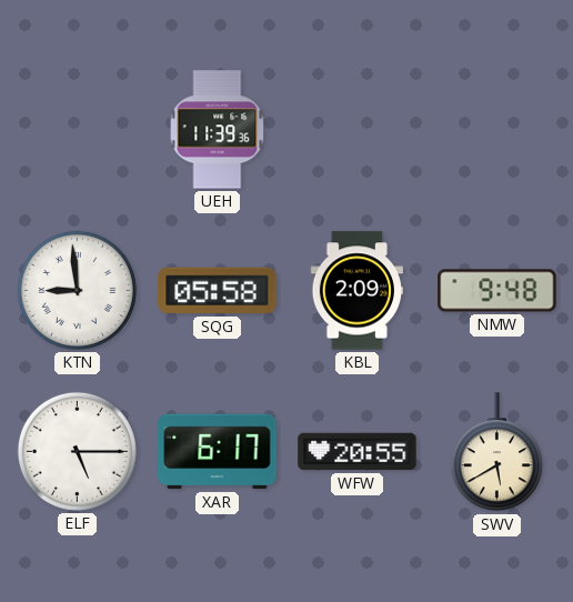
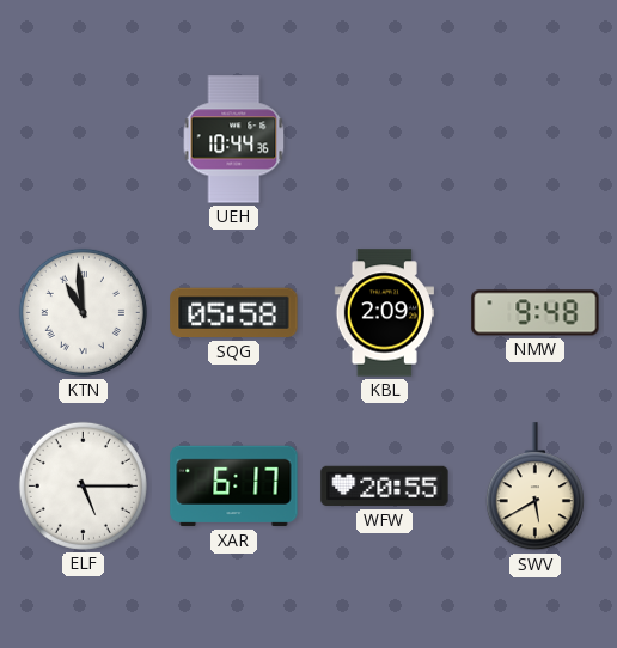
UEH: 11:39 -> 10:44 (234, 140)
KTN: 8:59 -> 10:59 (83, 312)
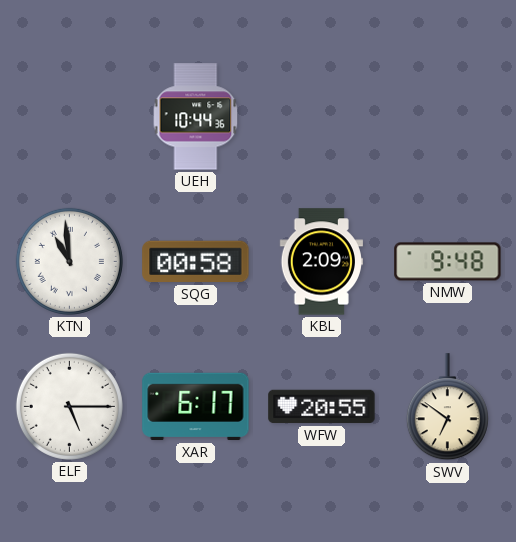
SQG: 05:58 -> 00:58 (196, 262)
SWV: 5:40 -> 6:51 (447, 407)
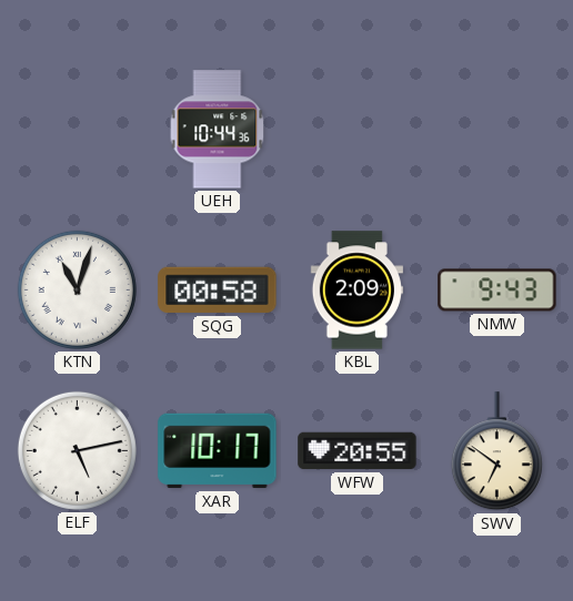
KTN: 10:59 -> 11:03 (77, 289)
NMW: 9:48 -> 9:43 (497, 291)
ELF: 5:15 -> 5:13 (77, 450)
XAR: 6:17 -> 10:17 (218, 451)
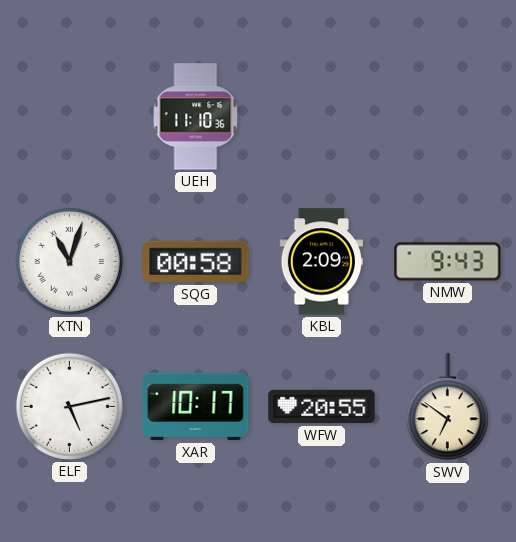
UEH: 10:44 -> 11:10 (196, 117)
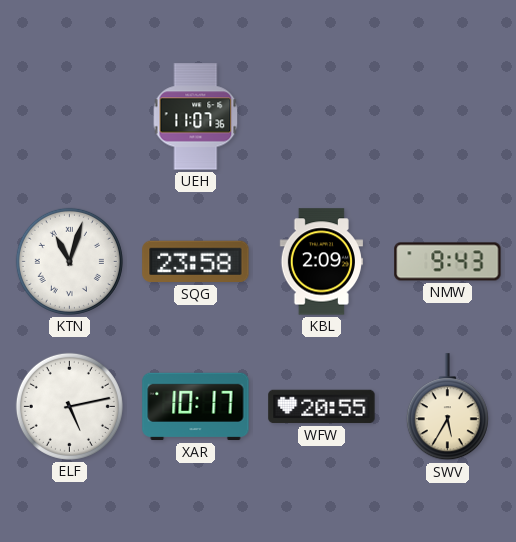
UEH: 11:10 -> 11:07 (196, 117)
SQG: 00:58 -> 23:58 (196, 262)
SWV: 6:51 -> 5:35 (447, 407)
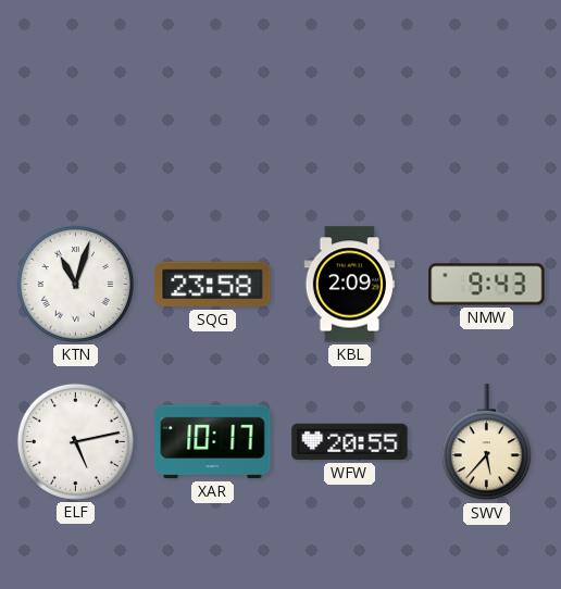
UEH: 11:07 -> none (196, 117)
SWV: 5:35 -> 5:37 (486, 442)
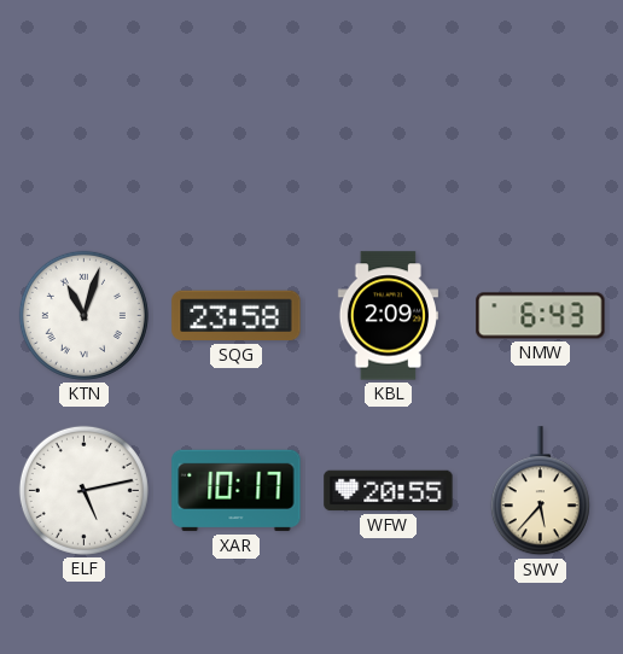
NMW: 9:43 -> 6:43 (541, 316)
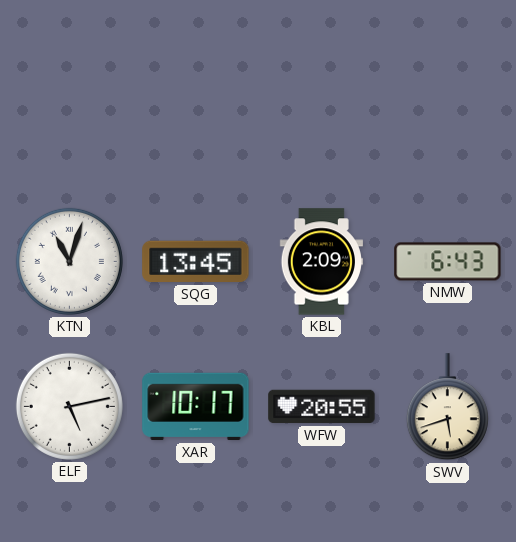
SQG: 23:58 -> 13:45 (196, 262)
SWV: 5:37 -> 5:42 (447, 407)
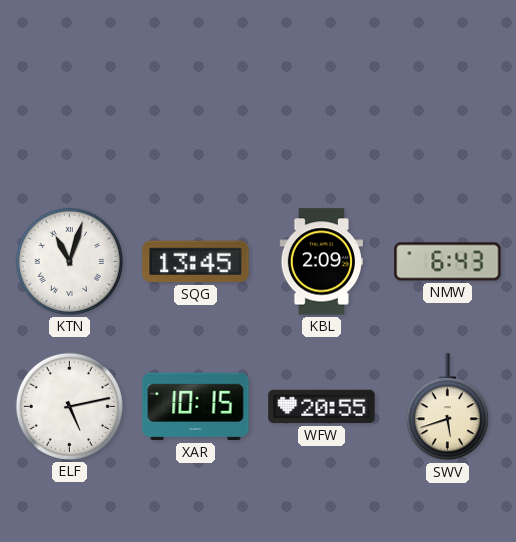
XAR: 10:17 -> 10:15 (196, 407)
